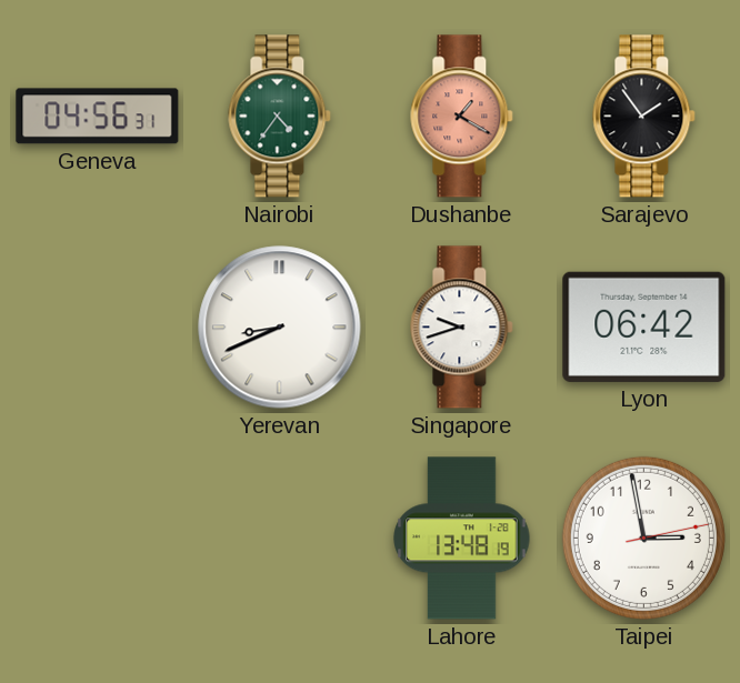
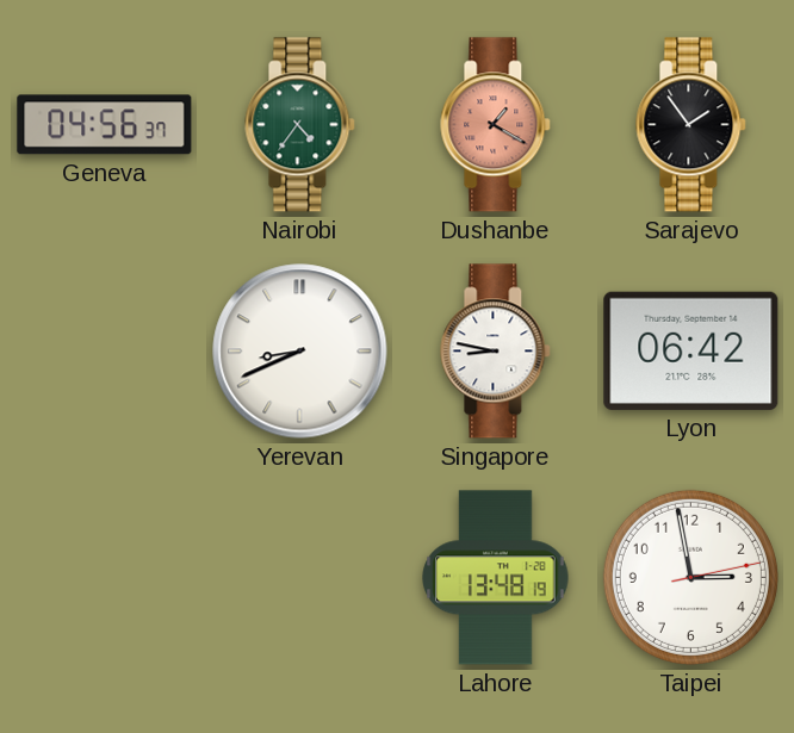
Geneva: 04:56:31 -> 04:56:37 (105, 125)
Singapore: 9:42 -> 8:47 (496, 352)
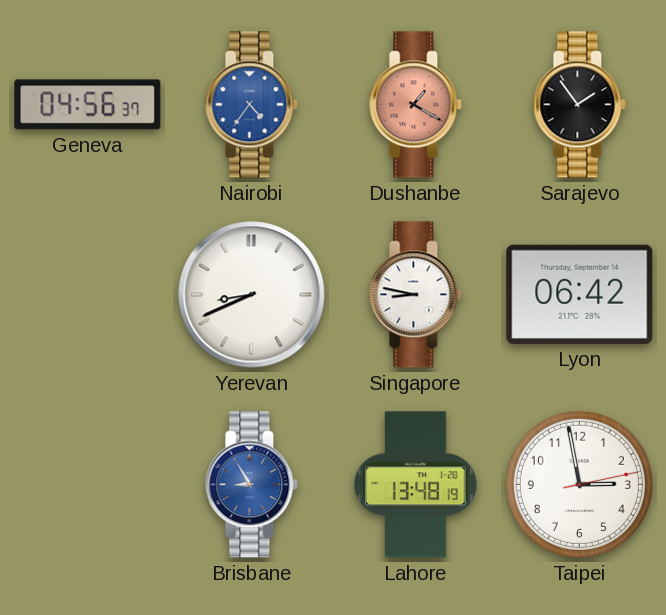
Nairobi dial: green -> blue (252, 105)
Brisbane: none -> 8:55 (252, 485)
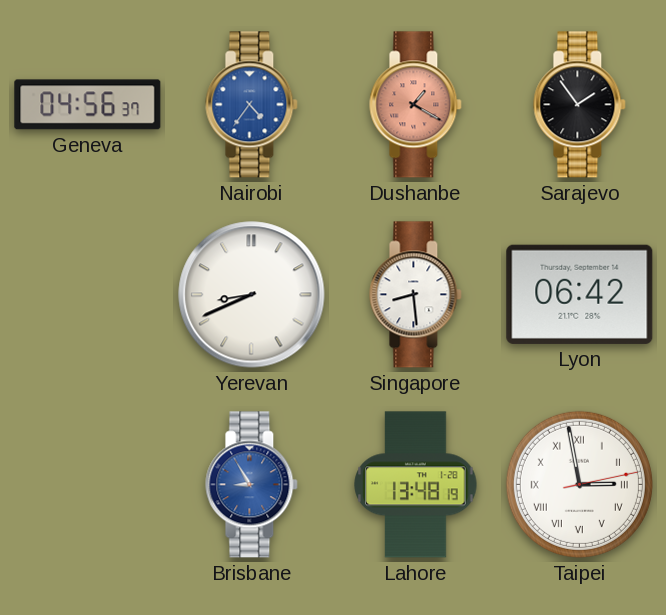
Singapore: 8:47 -> 8:29 (416, 295)
Taipei numerals: Arabic -> Roman (579, 484)
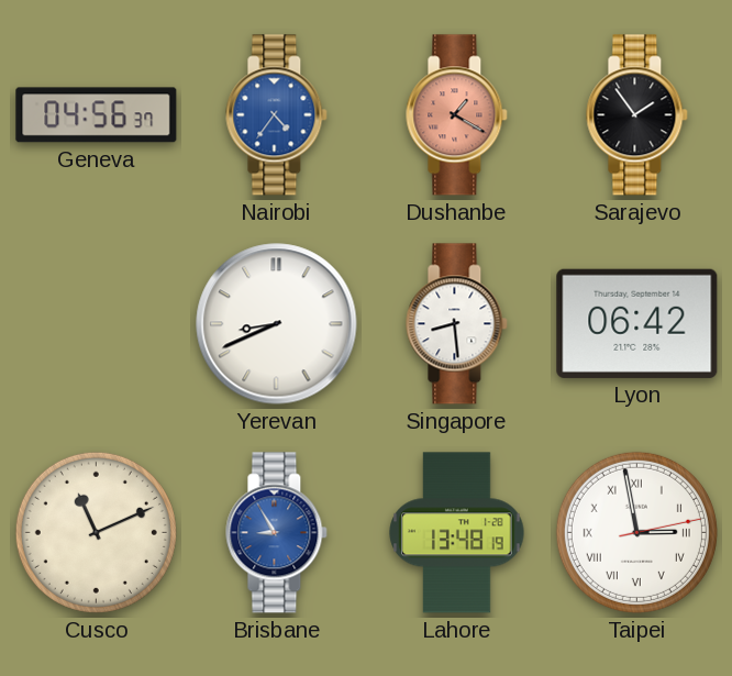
Cusco: none -> 11:11 (96, 532)
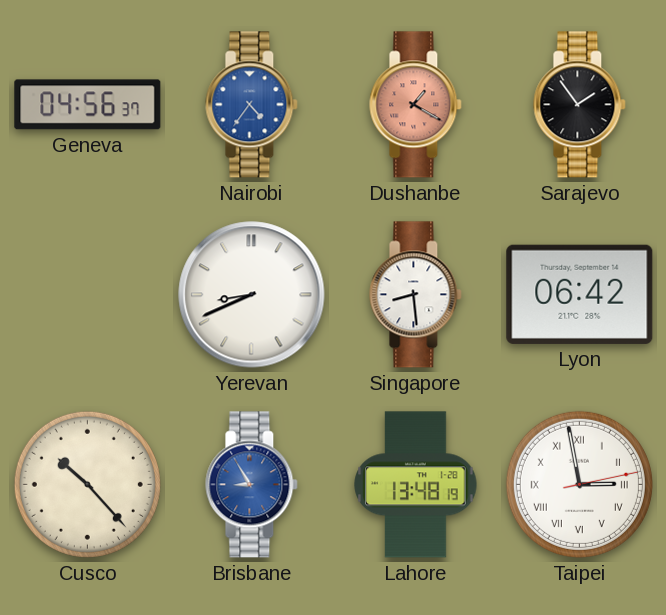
Cusco: 11:11 -> 10:23 (87, 484)
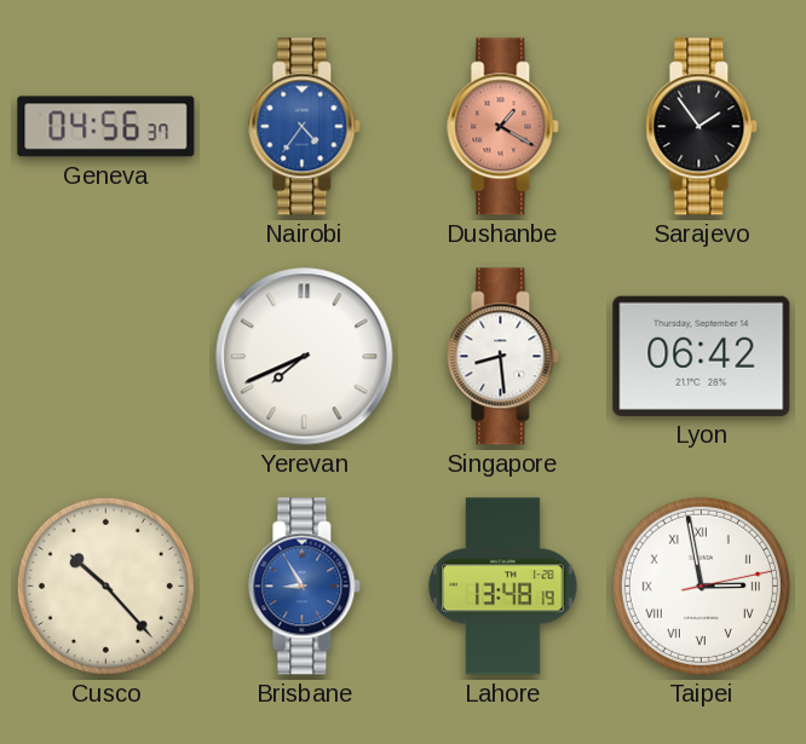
Yerevan: 8:41 -> 7:41 (305, 357)
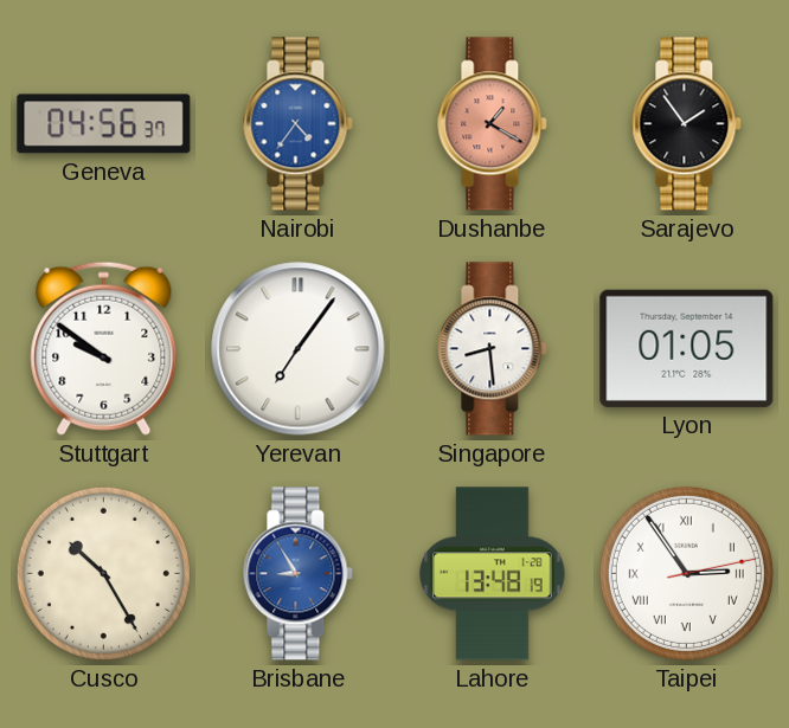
Stuttgart: none -> 9:51 (104, 348)
Yerevan: 7:41 -> 7:06 (299, 349)
Lyon: 06:42 -> 01:05 (687, 348)
Cusco: 10:23 -> 10:25 (103, 573)
Taipei: 2:58 -> 2:54 (686, 573)
